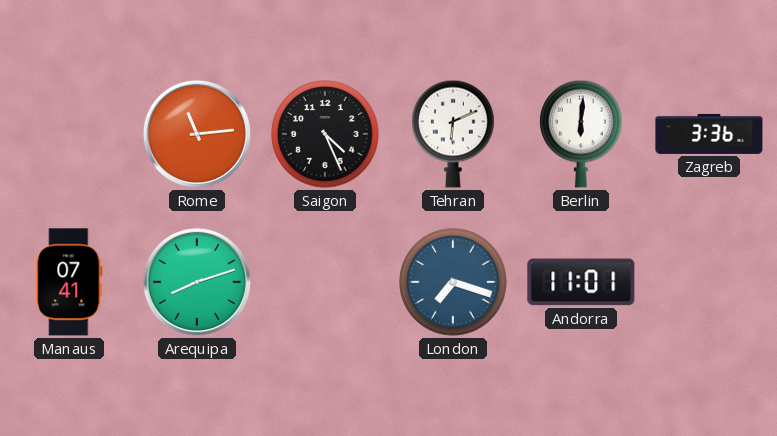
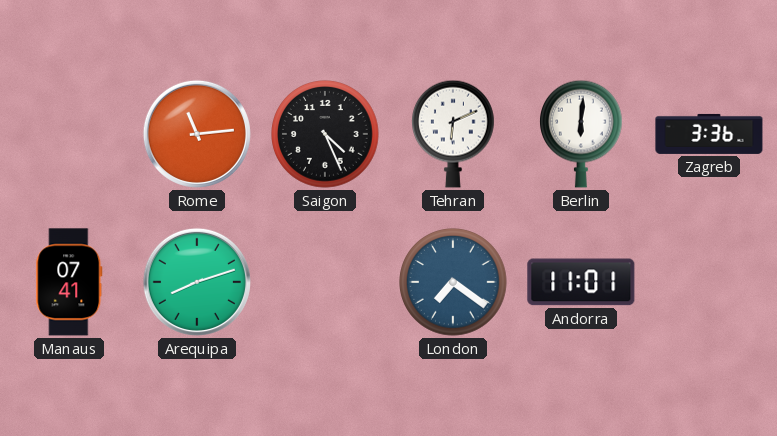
London: 7:18 -> 7:21 (453, 282)
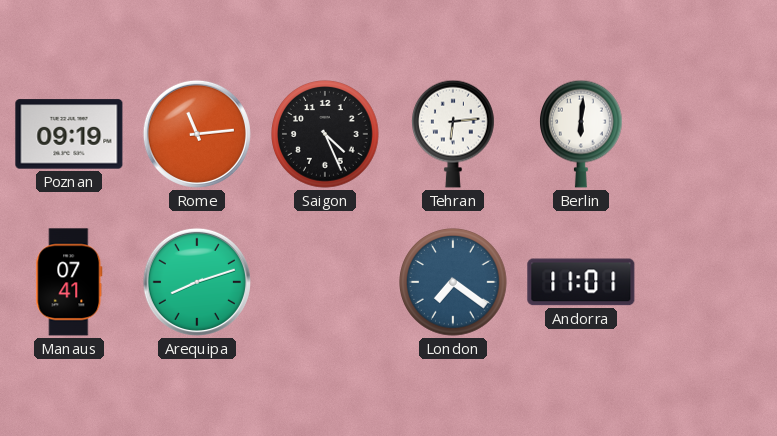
Poznan: none -> 09:19 (69, 134)
Tehran: 6:11 -> 6:14 (454, 134)
Zagreb: 3:36 -> none (709, 134)
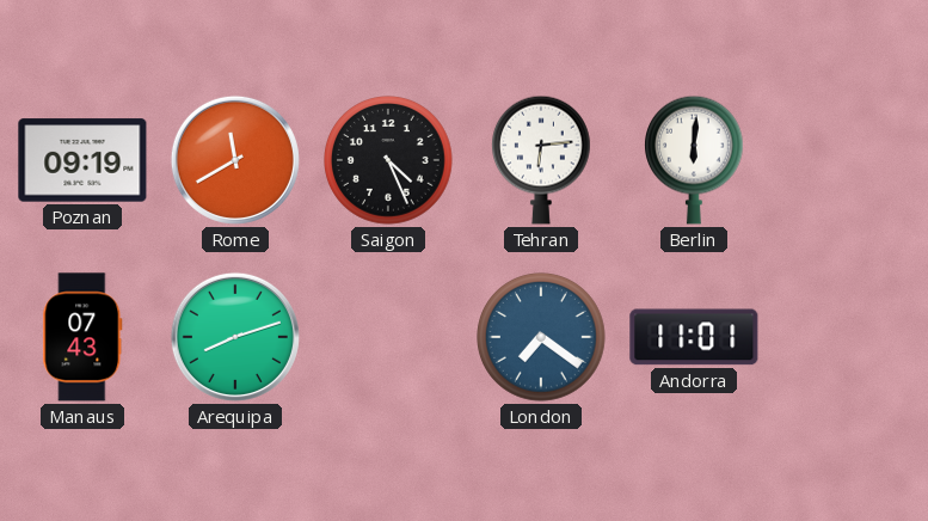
Rome: 11:14 -> 11:40 (235, 160)
Manaus: 07:41 -> 07:43 (82, 337)
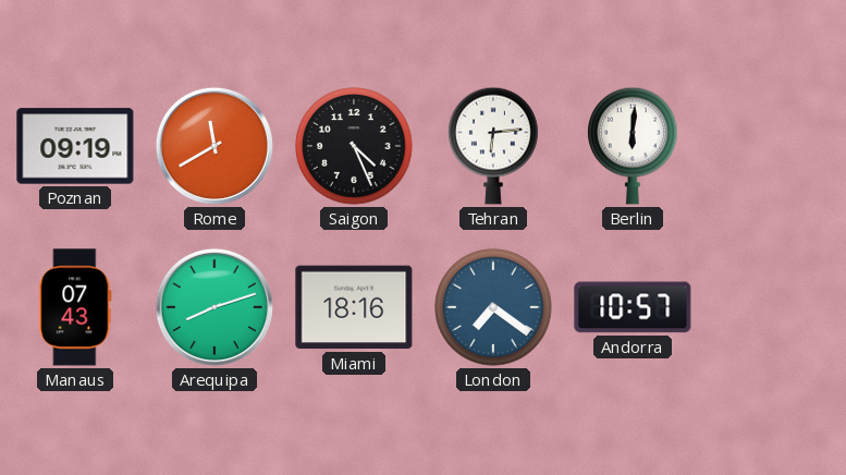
Miami: none -> 18:16 (354, 307)
Andorra: 11:01 -> 10:57 (633, 307)
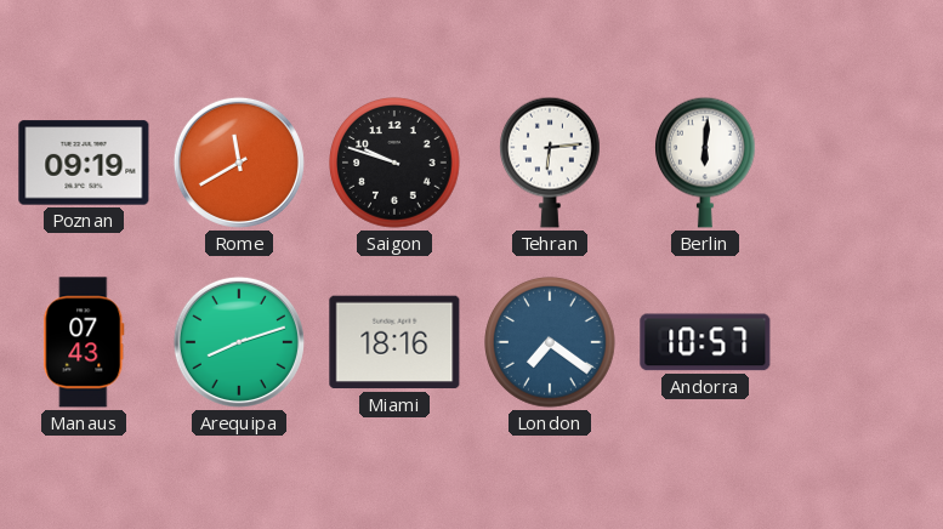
Saigon: 4:26 -> 9:48 (394, 163)
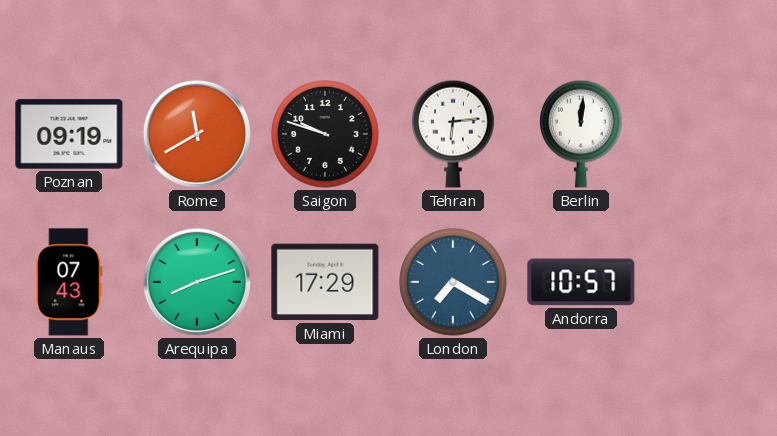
Berlin: 6:01 -> 12:01 (582, 134)
Miami: 18:16 -> 17:29 (325, 282)
London: 7:21 -> 7:20 (453, 282)
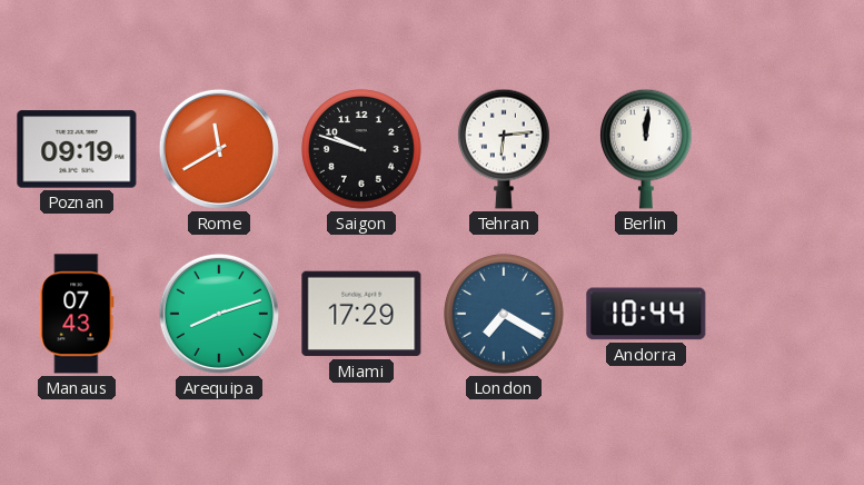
Andorra: 10:57 -> 10:44 (646, 314)
